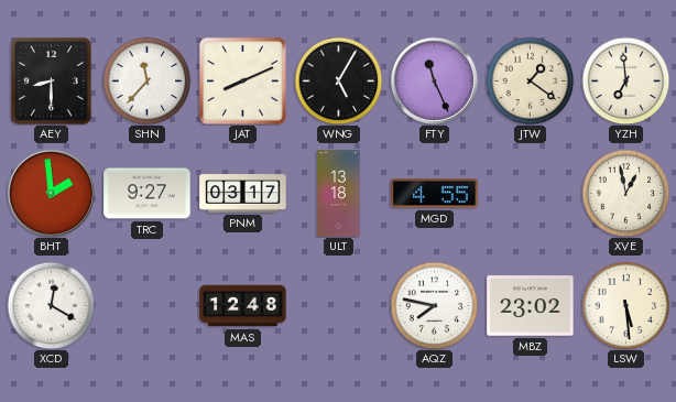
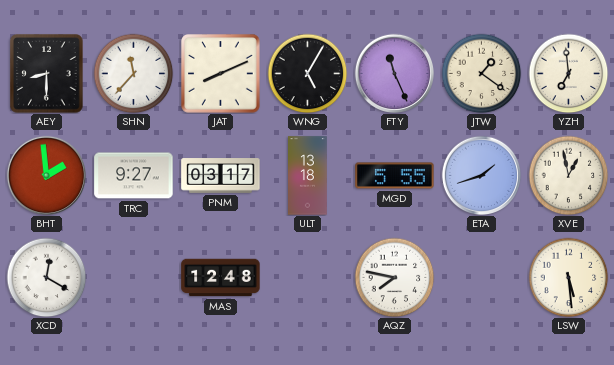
MGD: 4:55 -> 5:55 (395, 176)
ETA: none -> 1:42 (481, 175)
MBZ: 23:02 -> none (531, 306)
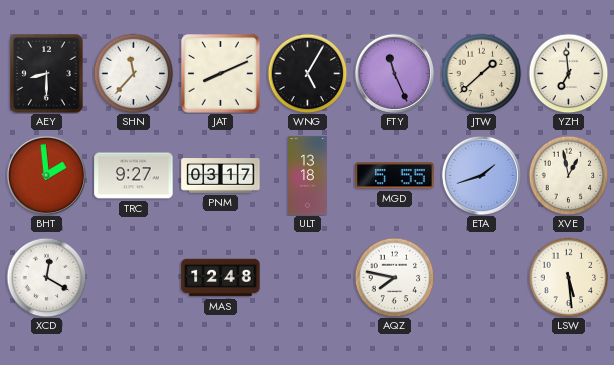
JTW: 1:21 -> 1:38 (481, 73)
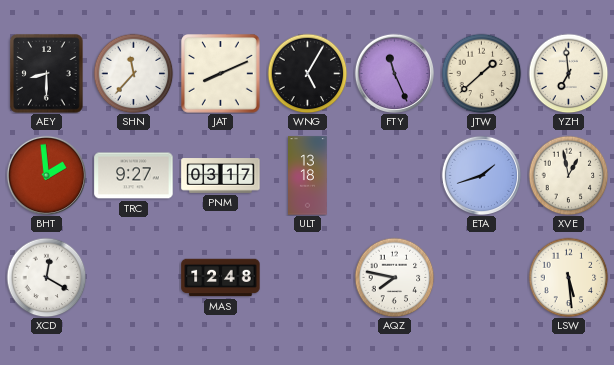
MGD: 5:55 -> none (395, 176)
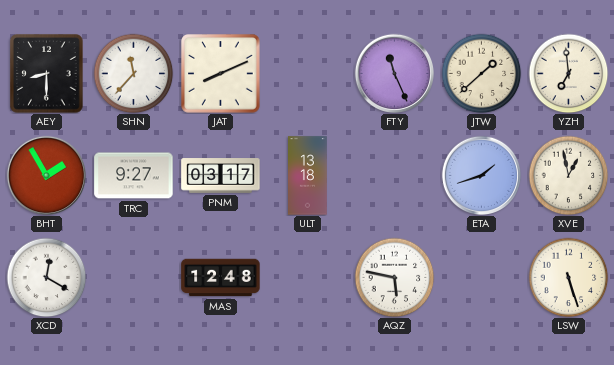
WNG: 5:05 -> none (307, 73)
BHT: 1:59 -> 1:55 (46, 175)
AQZ: 7:47 -> 5:47 (394, 277)
LSW: 5:29 -> 5:27 (568, 277)
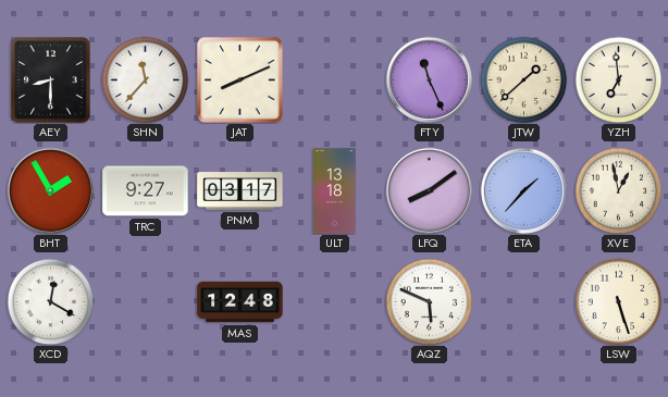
LFQ: none -> 8:09 (429, 190)
ETA: 1:42 -> 1:37 (523, 190)
AQZ: 5:47 -> 5:49 (429, 301)
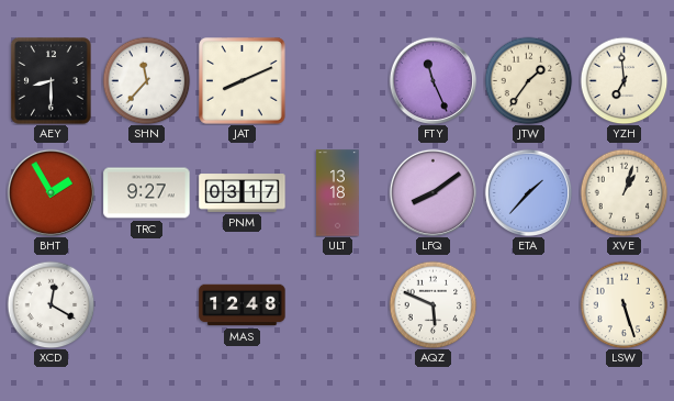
JTW: 1:38 -> 1:36 (528, 80)
XVE: 12:58 -> 1:03 (624, 192)
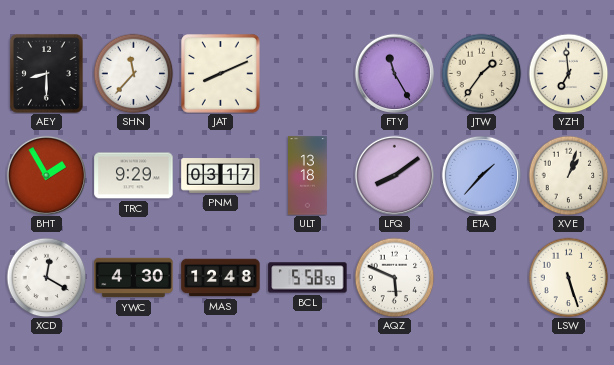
FTY: 11:26 -> 11:25 (394, 73)
TRC: 9:27 -> 9:29 (134, 176)
YWC: none -> 4:30 (134, 278)
BCL: none -> 5:58 (308, 278)
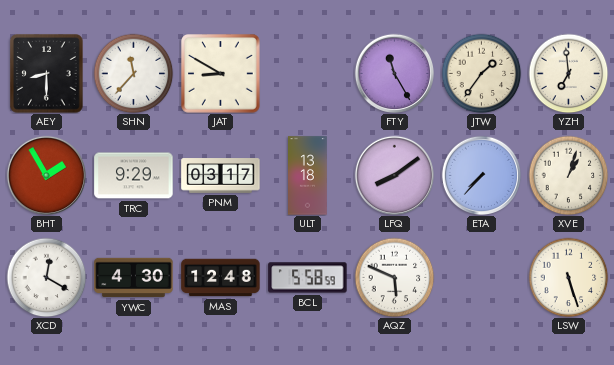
JAT: 8:11 -> 8:50 (221, 74)
ETA: 1:37 -> 7:37 (481, 175)
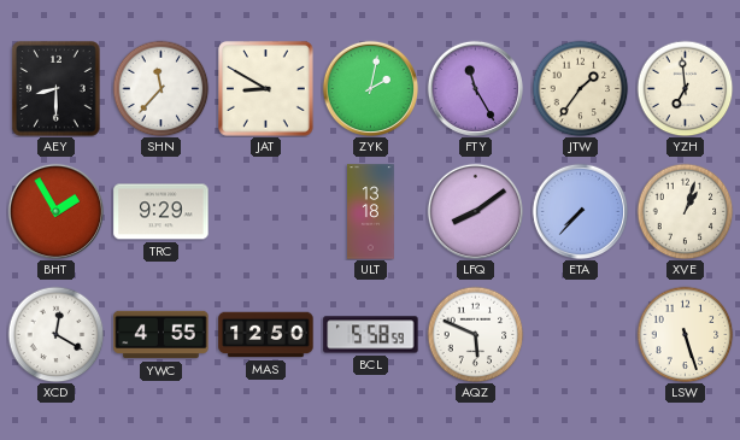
ZYK: none -> 2:02 (370, 88)
PNM: 03:17 -> none (221, 176)
YWC: 4:30 -> 4:55 (161, 335)
MAS: 12:48 -> 12:50 (266, 335)
